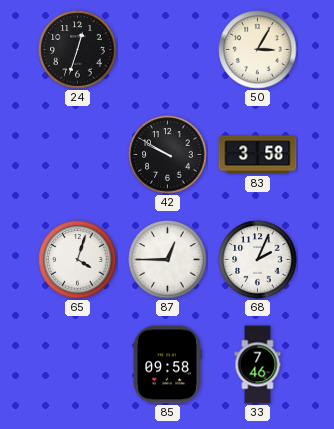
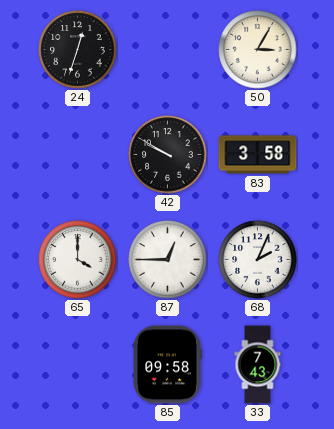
65: 4:03 -> 4:00 (78, 260)
33: 7:46 -> 7:43 (258, 365)
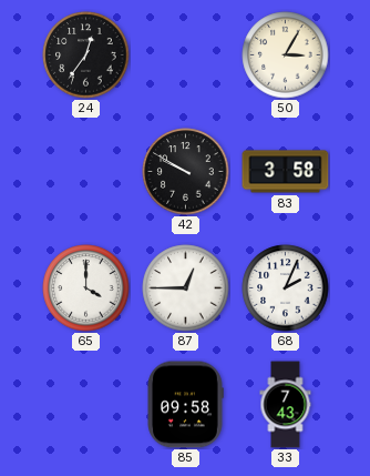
24: 12:33 -> 12:36 (86, 55)
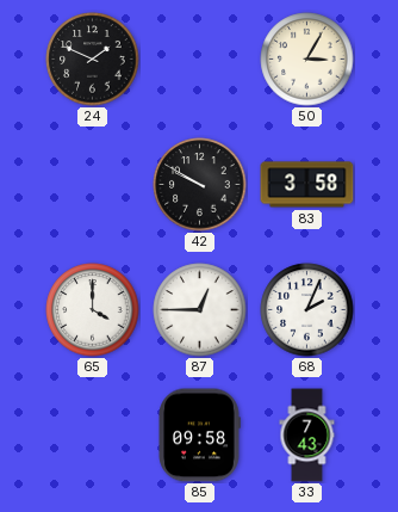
24: 12:36 -> 1:49 (93, 60)
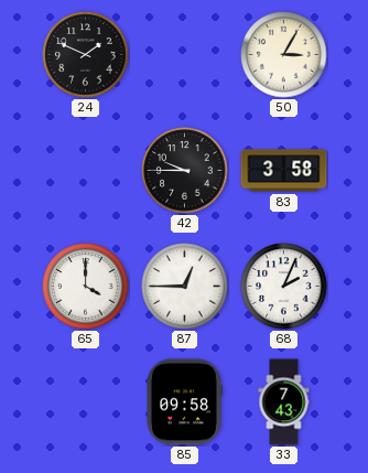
42: 9:50 -> 9:45 (185, 171)
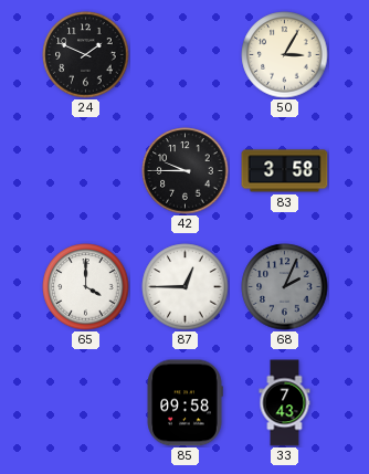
68 dial: white -> grey (285, 287)
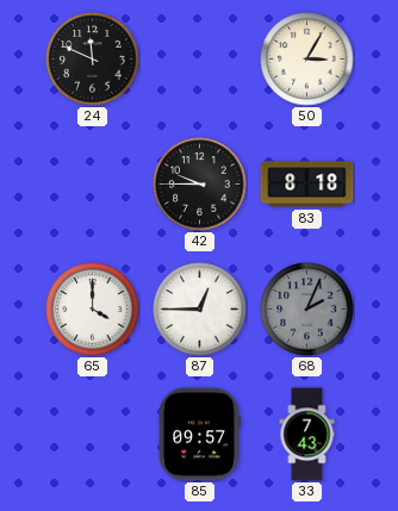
24: 1:49 -> 11:49 (93, 60)
83: 3:58 -> 8:18 (307, 185)
85: 09:58 -> 09:57 (199, 435)
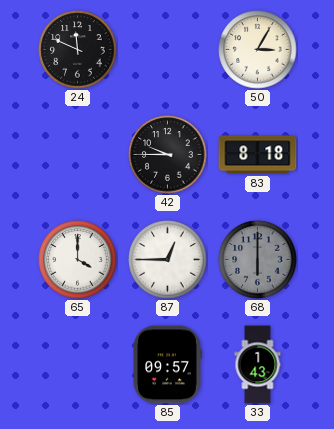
68: 2:04 -> 6:00 (258, 260)
33: 7:43 -> 1:43 (258, 365)
